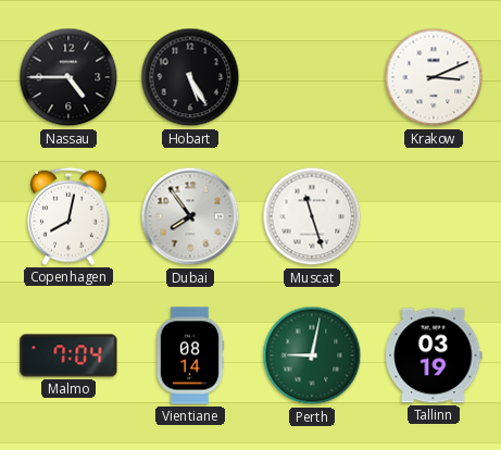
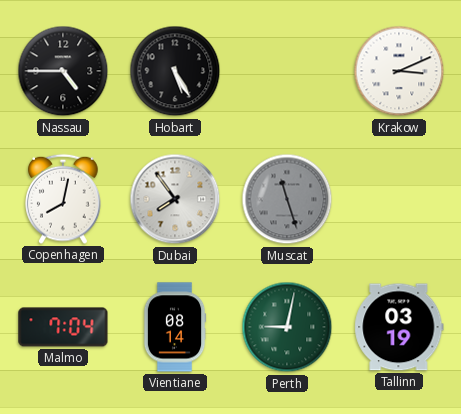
Muscat dial: white -> grey (287, 199)
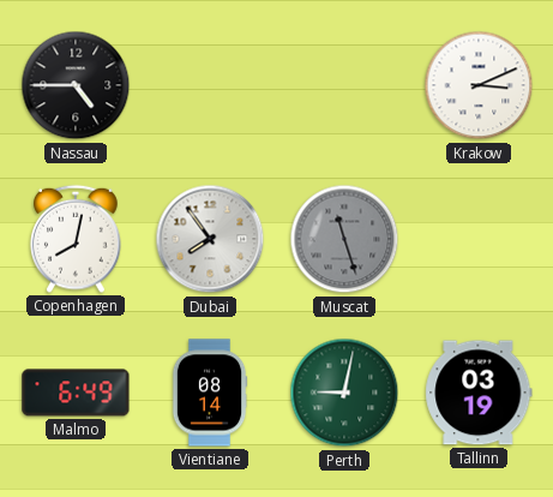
Hobart: 5:25 -> none (175, 71)
Malmo: 7:04 -> 6:49 (76, 393)
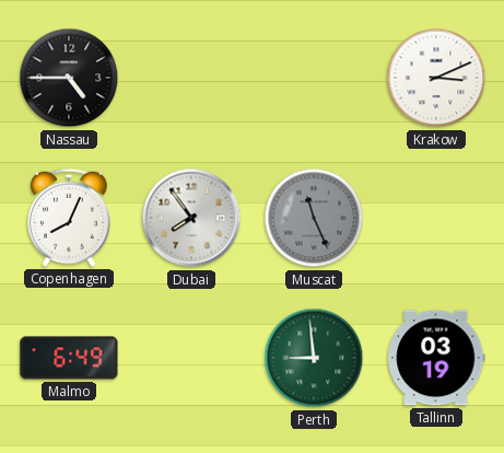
Copenhagen: 8:02 -> 8:04 (69, 218)
Muscat: 11:27 -> 11:26 (314, 218)
Vientiane: 08:14 -> none (210, 393)
Perth: 9:02 -> 8:59 (314, 358)
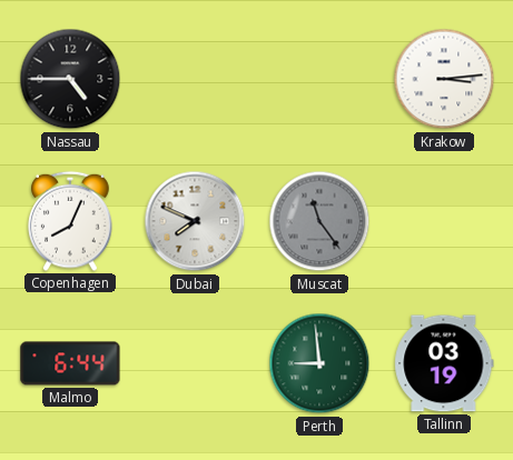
Krakow: 3:11 -> 3:14 (444, 79)
Dubai: 7:54 -> 7:49 (195, 221)
Muscat: 11:26 -> 11:24 (319, 221)
Malmo: 6:49 -> 6:44 (70, 363)
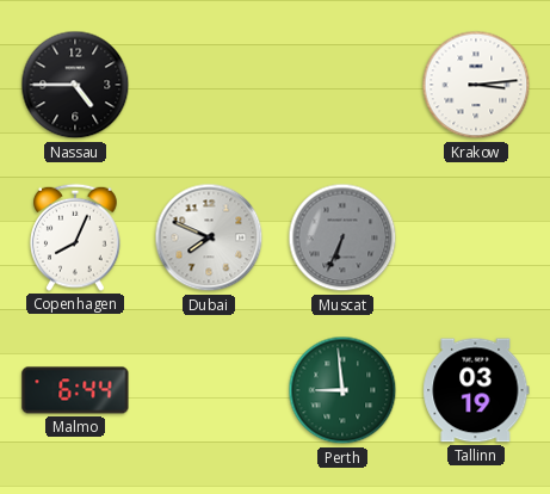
Muscat: 11:24 -> 6:34 (342, 237)
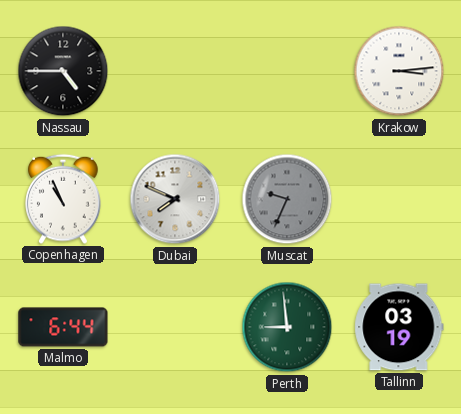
Copenhagen: 8:04 -> 10:56 (63, 199)
Muscat: 6:34 -> 9:34 (287, 199)
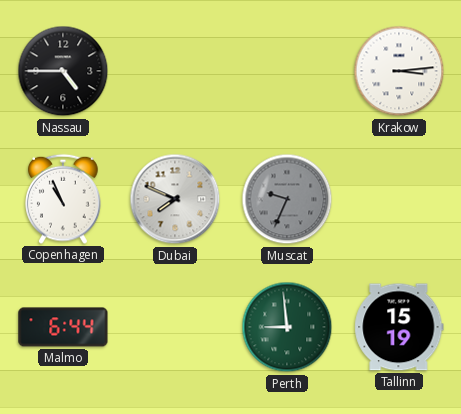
Tallinn: 03:19 -> 15:19 (399, 327)
